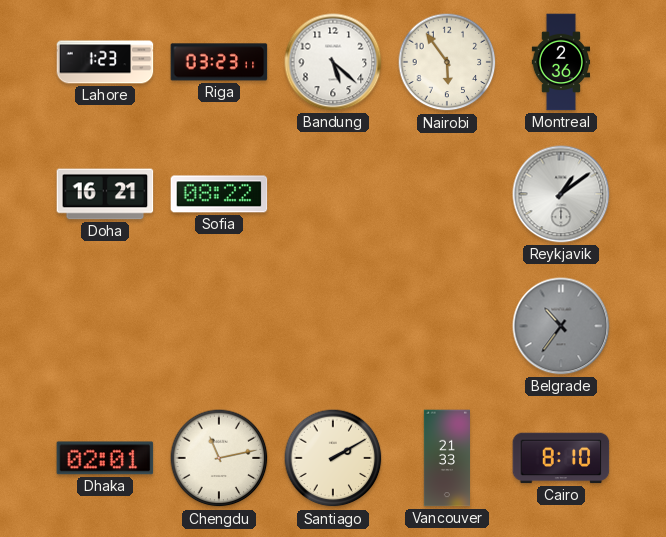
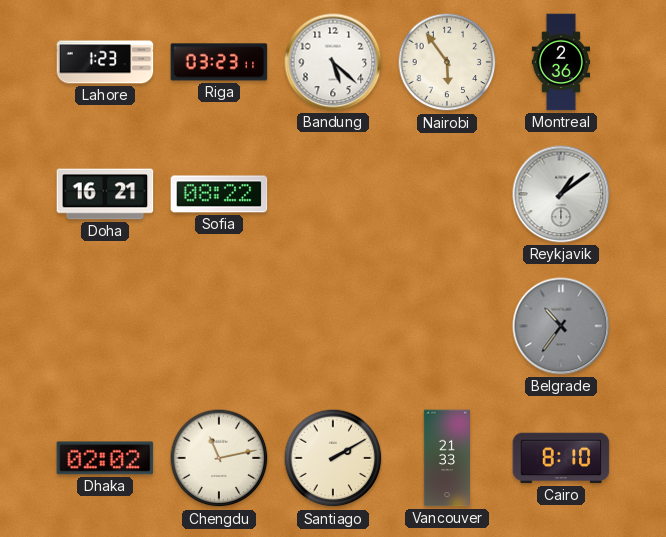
Dhaka: 02:01 -> 02:02 (105, 458)
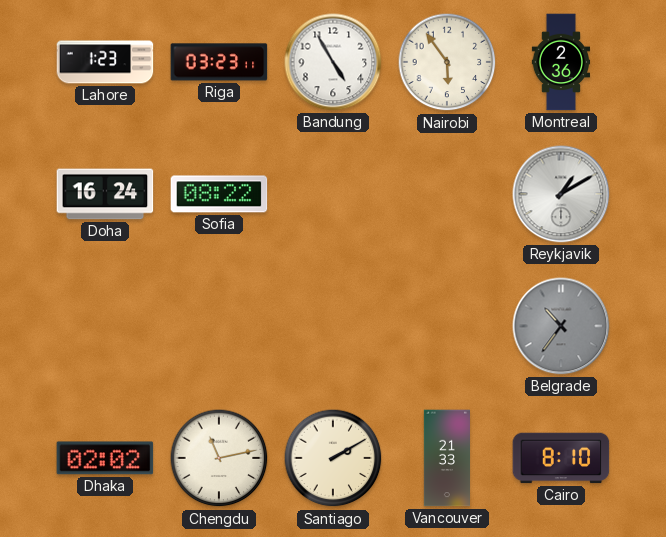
Bandung: 5:22 -> 4:55 (333, 62)
Doha: 16:21 -> 16:24 (105, 194)
Reykjavik: 1:09 -> 1:10 (561, 194)
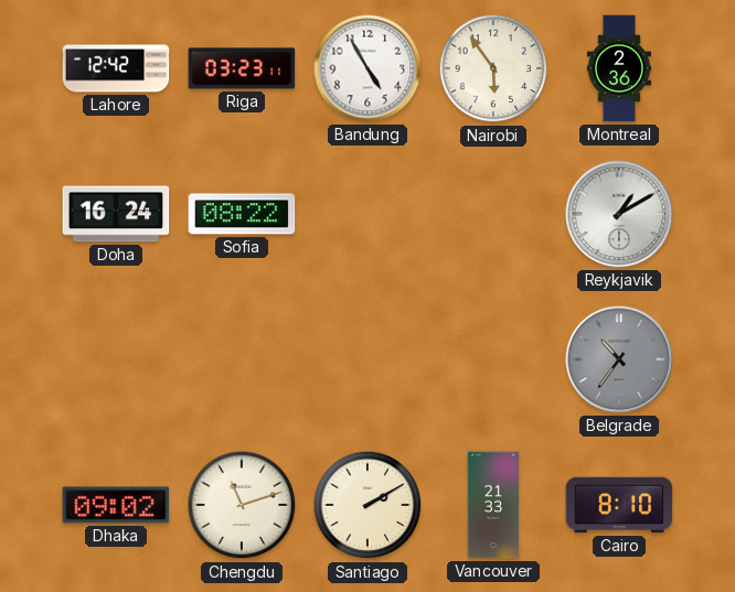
Lahore: 1:23 -> 12:42 (116, 68)
Dhaka: 02:02 -> 09:02 (116, 505)
Chengdu: 11:13 -> 11:12 (242, 505)
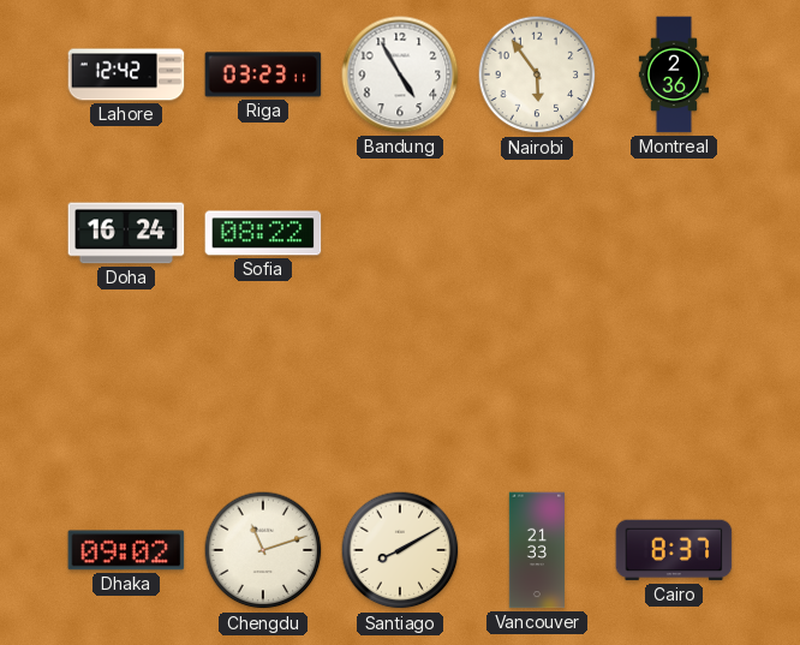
Reykjavik: 1:10 -> none (619, 214)
Belgrade: 10:36 -> none (619, 359)
Santiago: 2:10 -> 8:10 (400, 550)
Cairo: 8:10 -> 8:37 (674, 550)
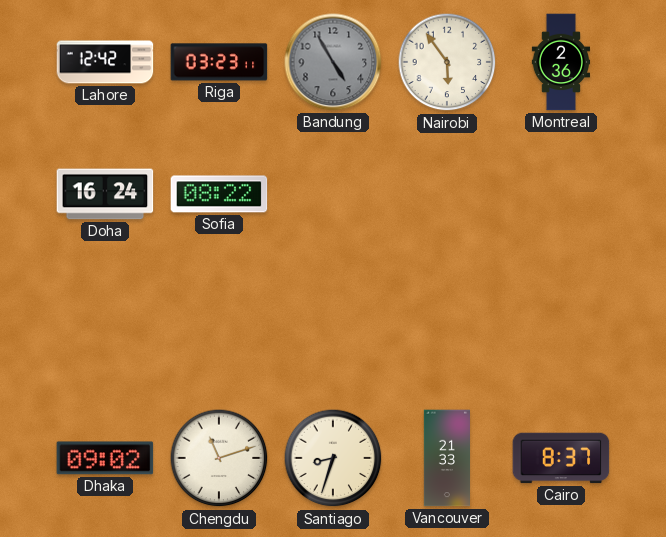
Bandung dial: white -> grey (333, 62)
Santiago: 8:10 -> 8:33 (333, 458)
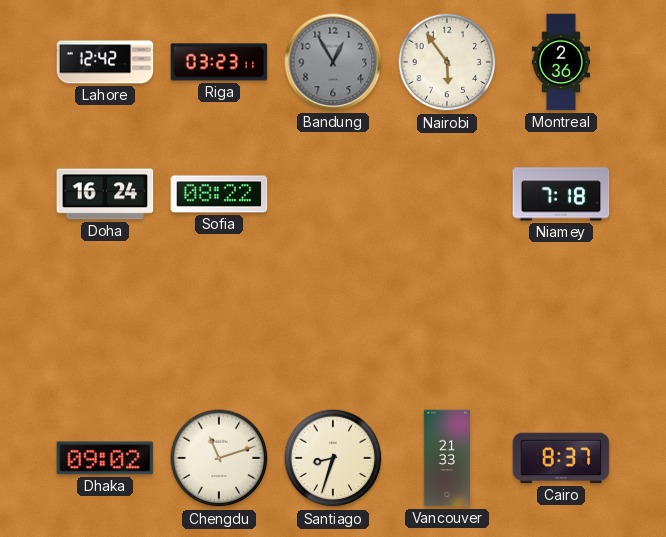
Bandung: 4:55 -> 12:55 (333, 62)
Niamey: none -> 7:18 (561, 194)
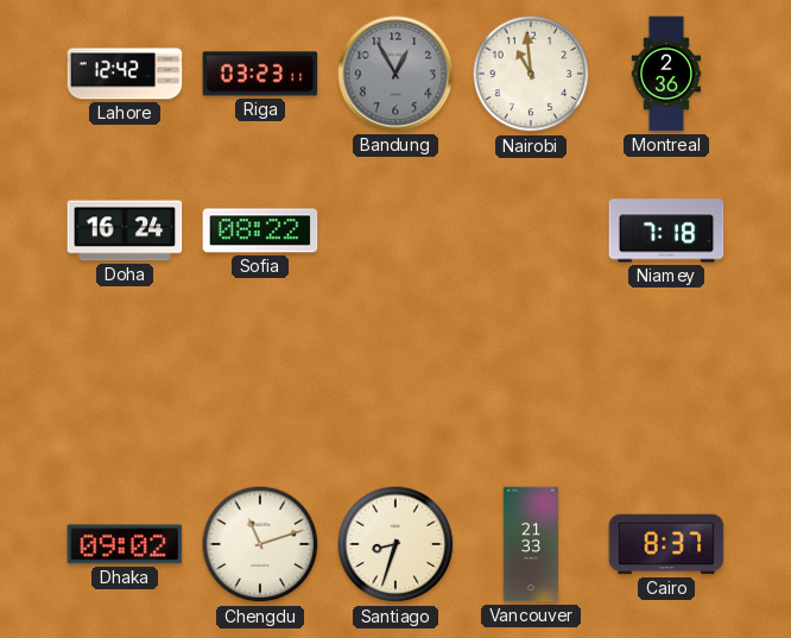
Nairobi: 5:54 -> 10:59 (531, 74)
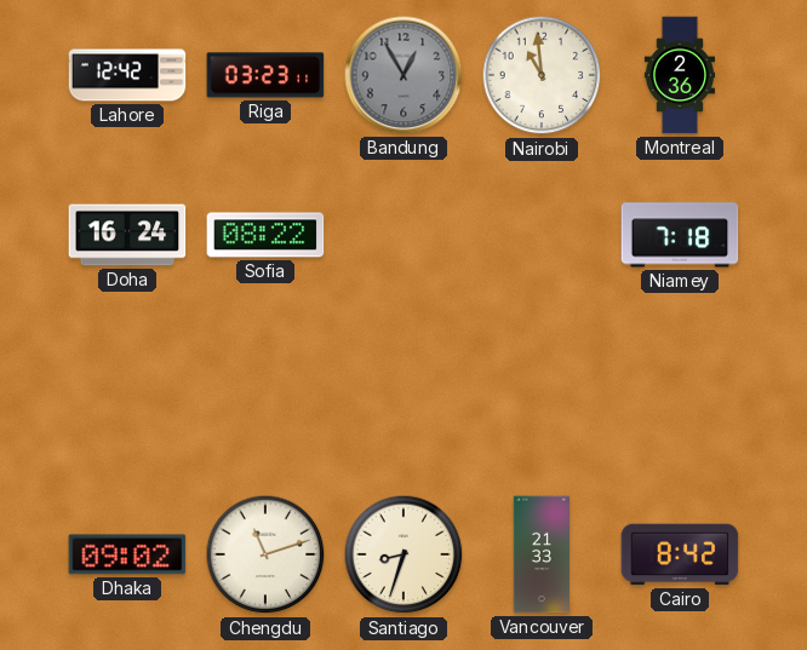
Cairo: 8:37 -> 8:42 (680, 554)
